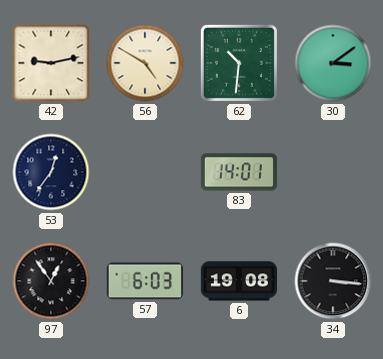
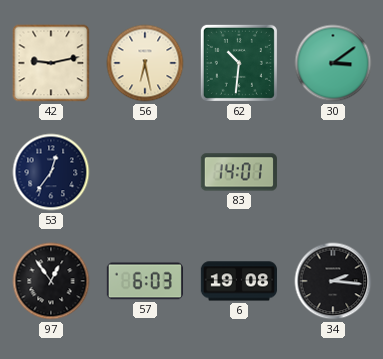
56: 4:50 -> 6:28 (145, 63)
34: 3:16 -> 2:16 (333, 281)
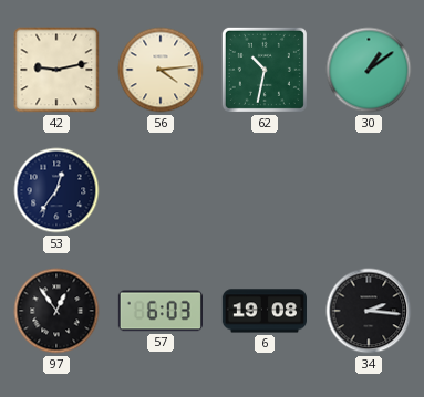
56: 6:28 -> 4:14 (161, 70)
62: 10:31 -> 10:32 (265, 70)
30: 3:09 -> 1:09 (369, 70)
83: 14:01 -> none (239, 172)
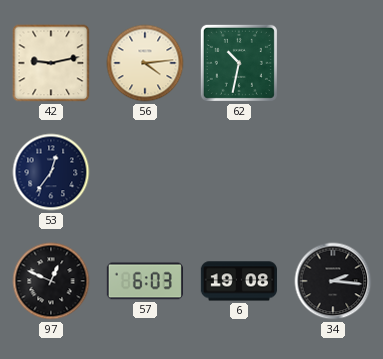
30: 1:09 -> none (369, 70)
97: 12:54 -> 12:49 (51, 281)
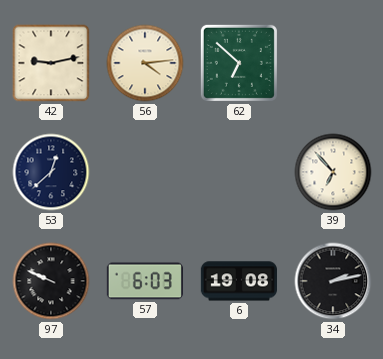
62: 10:32 -> 6:52 (239, 63)
53: 12:36 -> 12:38 (51, 172)
39: none -> 6:53 (333, 172)
97: 12:49 -> 9:49 (51, 281)
34: 2:16 -> 2:13 (333, 281)
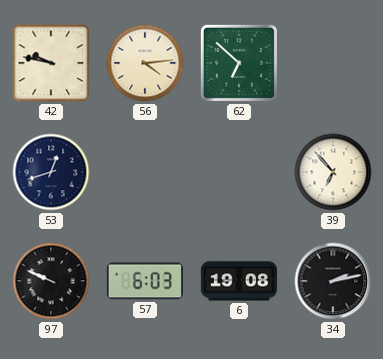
42: 9:13 -> 9:47 (51, 63)
53: 12:38 -> 12:42 (51, 172)
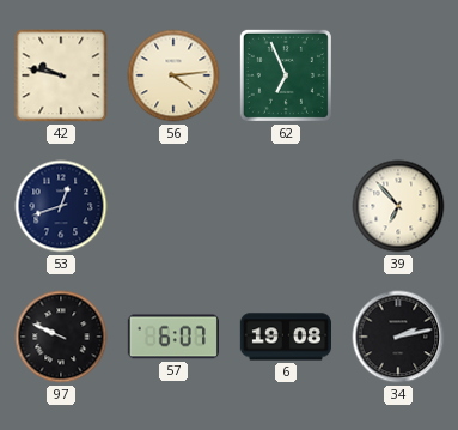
62: 6:52 -> 6:56 (286, 75)
57: 6:03 -> 6:07 (173, 337)
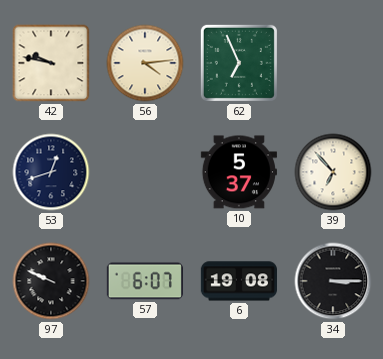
10: none -> 5:37 (239, 172)
34: 2:13 -> 3:15 (333, 281)
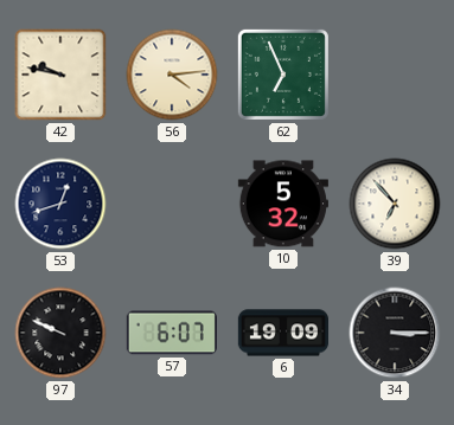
10: 5:37 -> 5:32 (283, 204)
6: 19:08 -> 19:09 (282, 333)
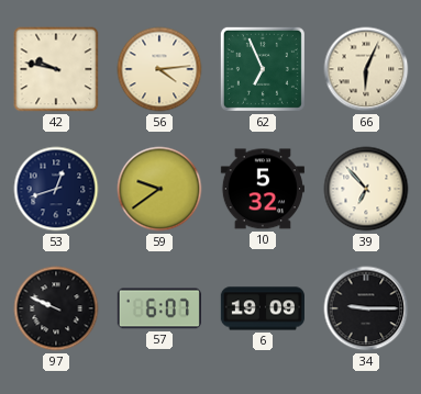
66: none -> 6:04 (366, 69)
59: none -> 9:39 (159, 189)
34: 3:15 -> 9:15 (366, 308)
